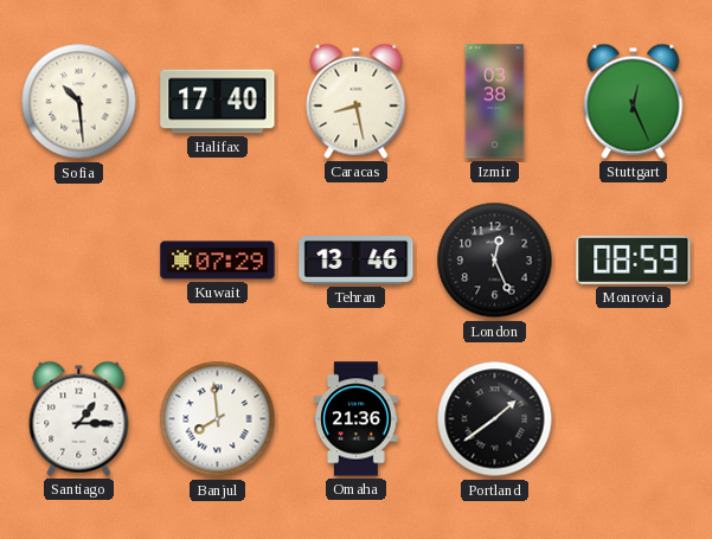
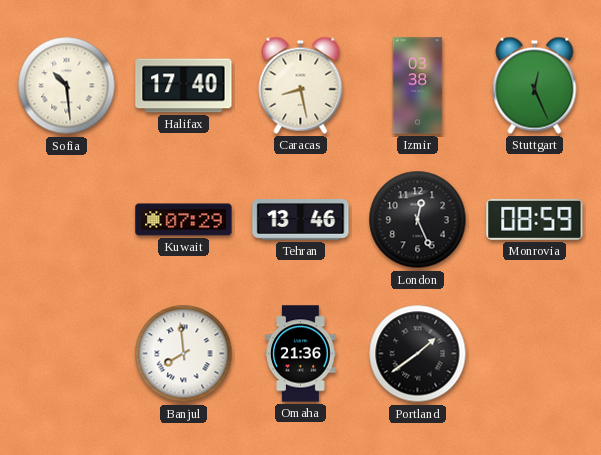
Santiago: 1:15 -> none (79, 418)
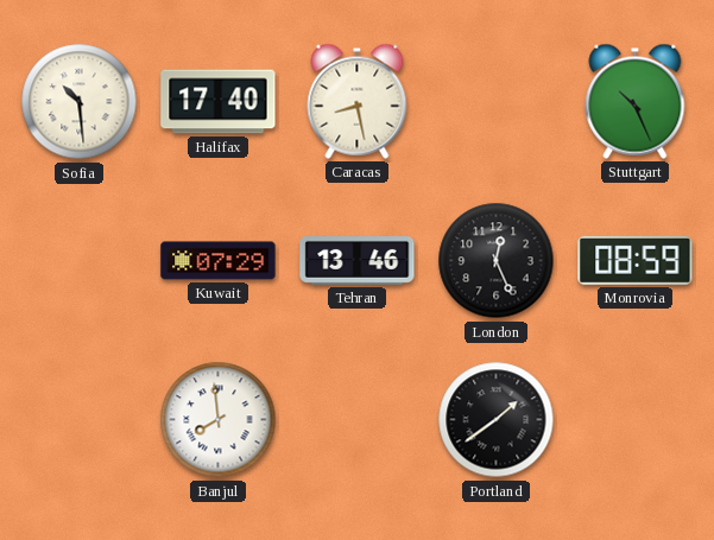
Izmir: 03:38 -> none (418, 86)
Stuttgart: 12:26 -> 10:26 (636, 101)
Omaha: 21:36 -> none (301, 354)
